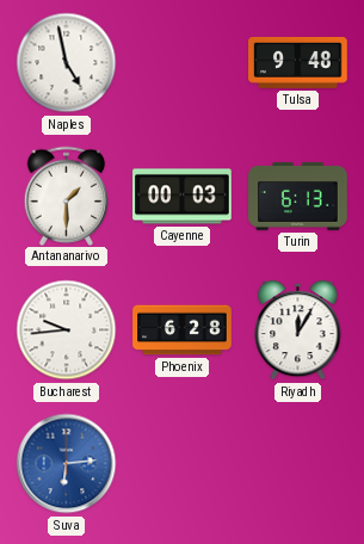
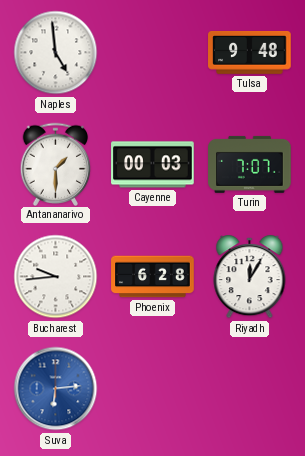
Naples: 4:58 -> 4:59 (56, 53)
Turin: 6:13 -> 7:07 (250, 164)
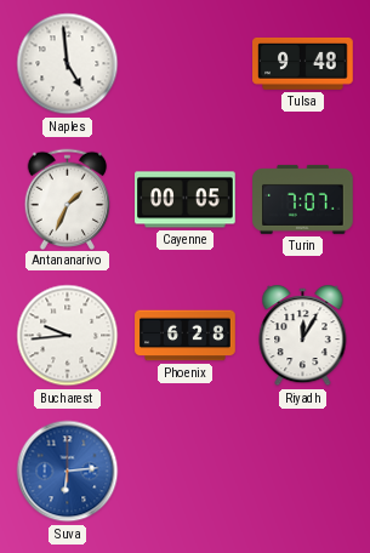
Antananarivo: 1:30 -> 1:34 (68, 199)
Cayenne: 00:03 -> 00:05 (186, 200)
